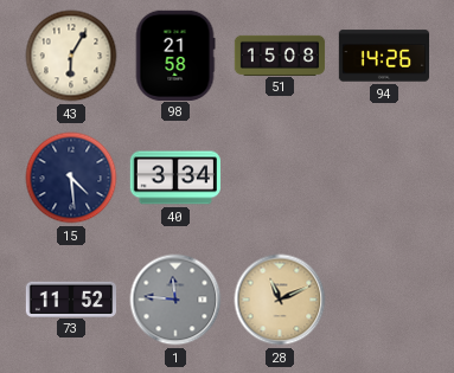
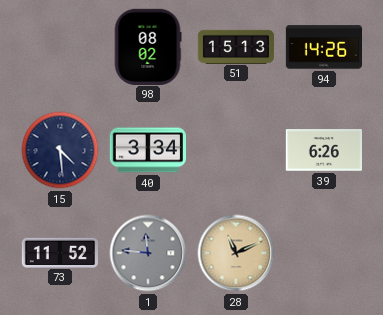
43: 6:05 -> none (71, 56)
98: 21:58 -> 08:02 (148, 46)
51: 15:08 -> 15:13 (236, 46)
39: none -> 6:26 (323, 150)
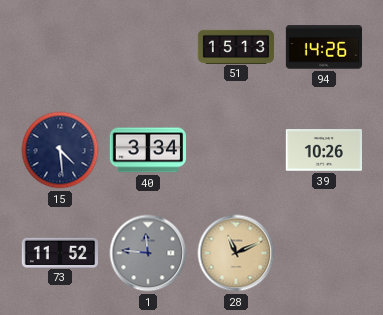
98: 08:02 -> none (148, 46)
39: 6:26 -> 10:26 (323, 150)
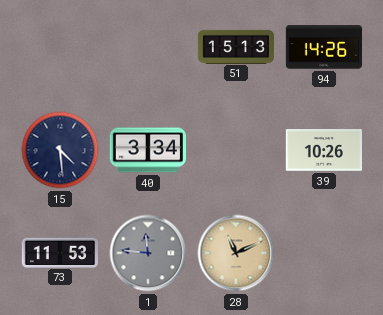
73: 11:52 -> 11:53 (59, 252)
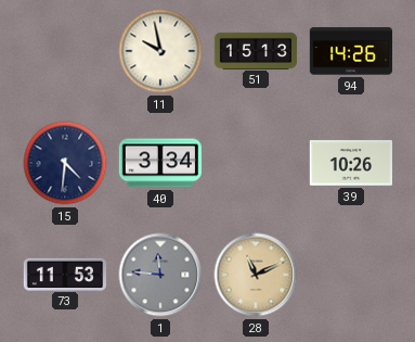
11: none -> 9:58 (160, 51)
15: 4:29 -> 4:31 (65, 163)
